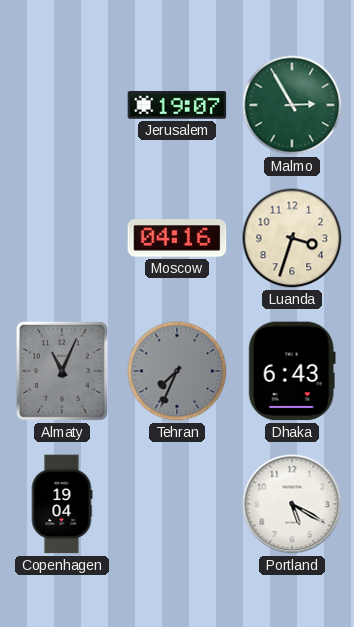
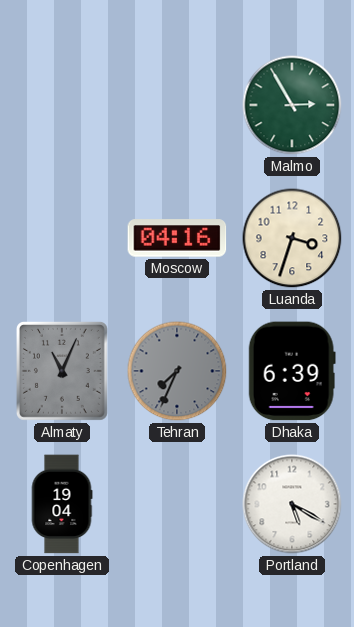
Jerusalem: 19:07 -> none (177, 106)
Dhaka: 6:43 -> 6:39 (292, 371)
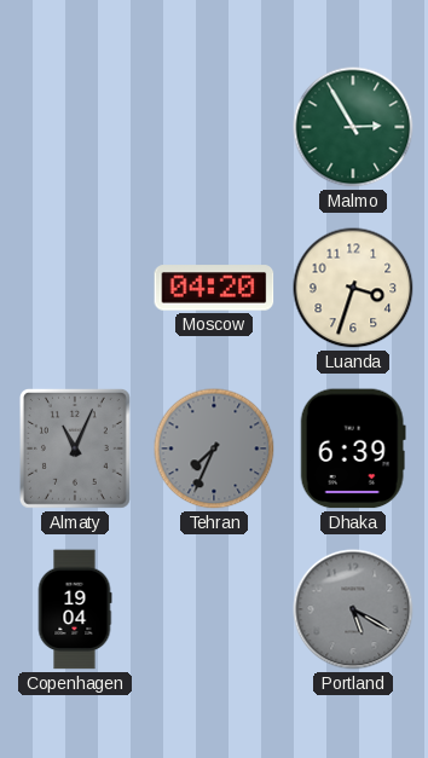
Moscow: 04:16 -> 04:20 (214, 288)
Portland dial: white -> grey (353, 609)
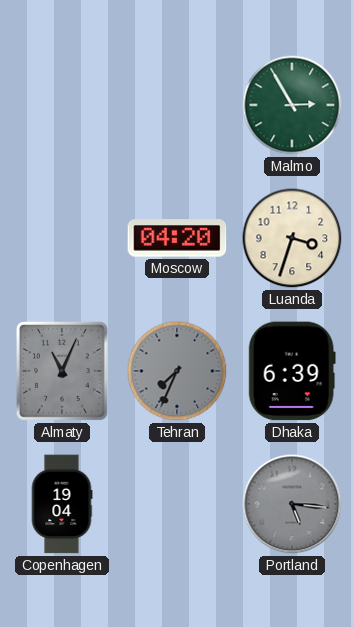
Portland: 5:20 -> 5:16 (292, 504)
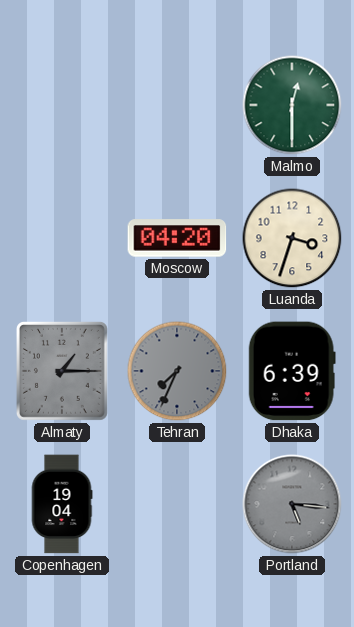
Malmo: 2:55 -> 12:30 (292, 105)
Almaty: 11:04 -> 1:15 (62, 371)
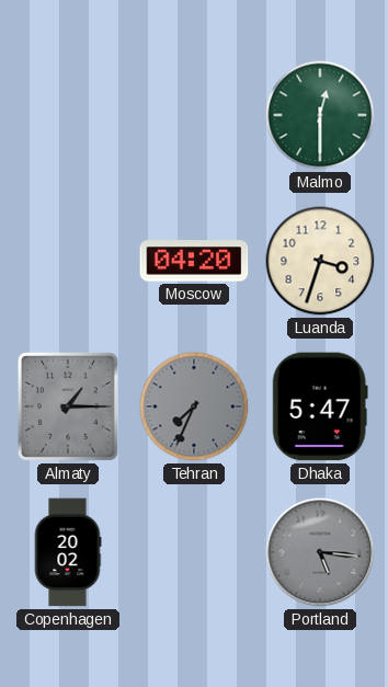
Dhaka: 6:39 -> 5:47 (320, 407)
Copenhagen: 19:04 -> 20:02 (68, 552)
